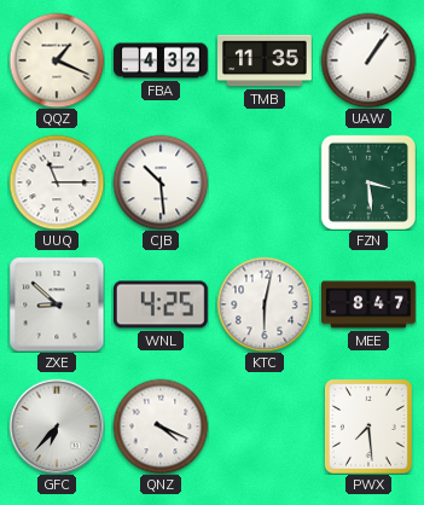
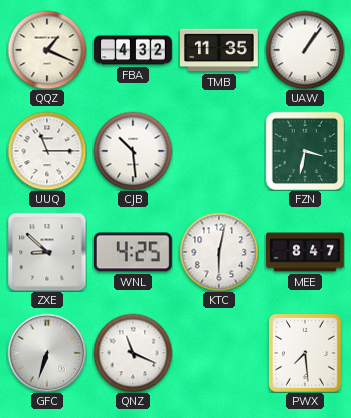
FZN: 3:29 -> 3:32 (305, 151)
GFC: 6:37 -> 6:33 (47, 353)
QNZ: 4:19 -> 11:19 (133, 353)
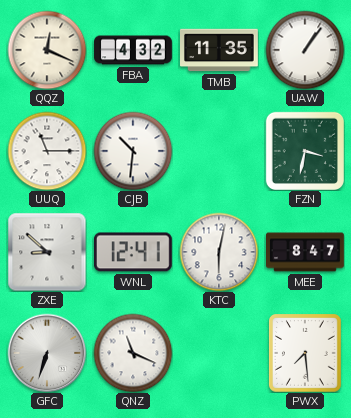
QQZ: 1:19 -> 12:19 (47, 50)
CJB: 10:29 -> 10:31 (133, 151)
WNL: 4:25 -> 12:41 (133, 252)
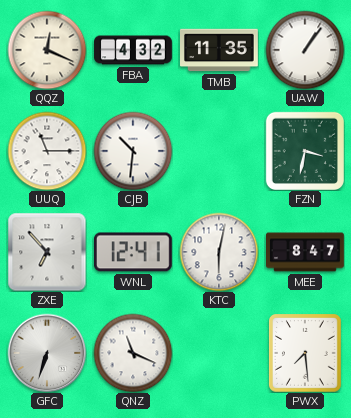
ZXE: 8:52 -> 6:53 (47, 252)
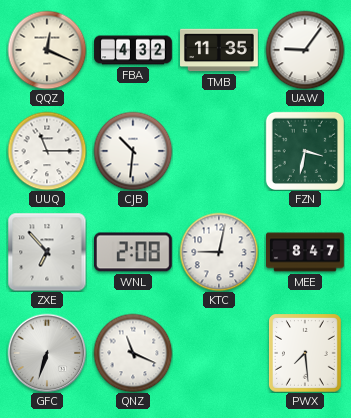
UAW: 1:06 -> 9:06 (305, 50)
WNL: 12:41 -> 2:08 (133, 252)
KTC: 6:02 -> 9:02 (219, 252)
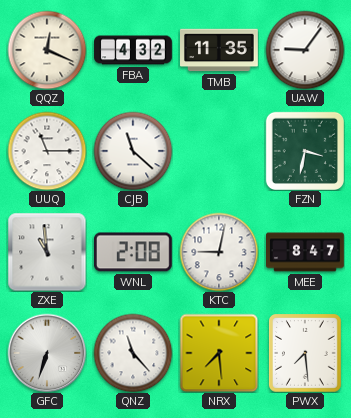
CJB: 10:31 -> 11:22 (133, 151)
ZXE: 6:53 -> 10:59 (47, 252)
QNZ: 11:19 -> 11:23 (133, 353)
NRX: none -> 7:29 (219, 353)
